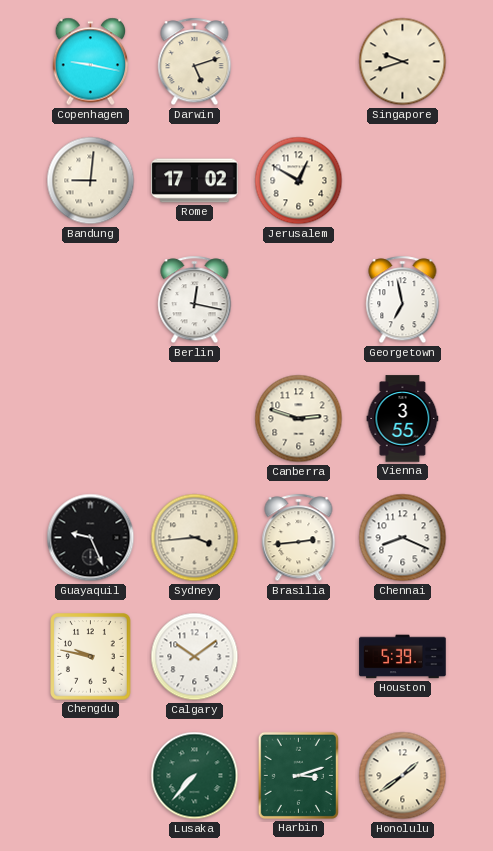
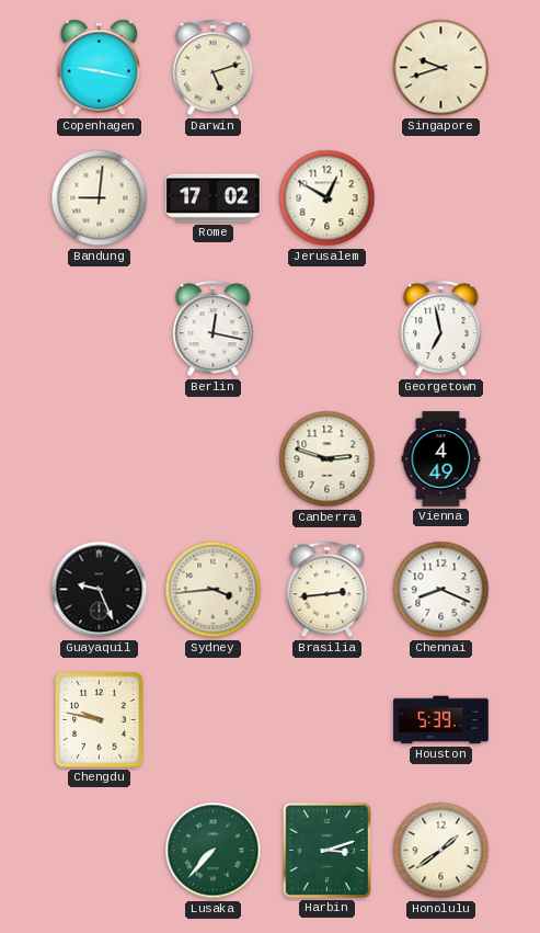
Vienna: 3:55 -> 4:49 (441, 459)
Calgary: 10:09 -> none (195, 657)
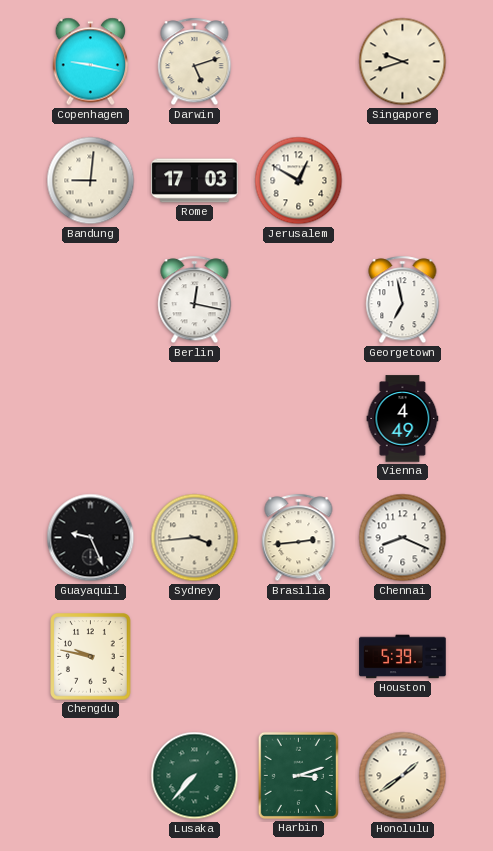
Rome: 17:02 -> 17:03 (195, 181)
Canberra: 2:48 -> none (328, 459)
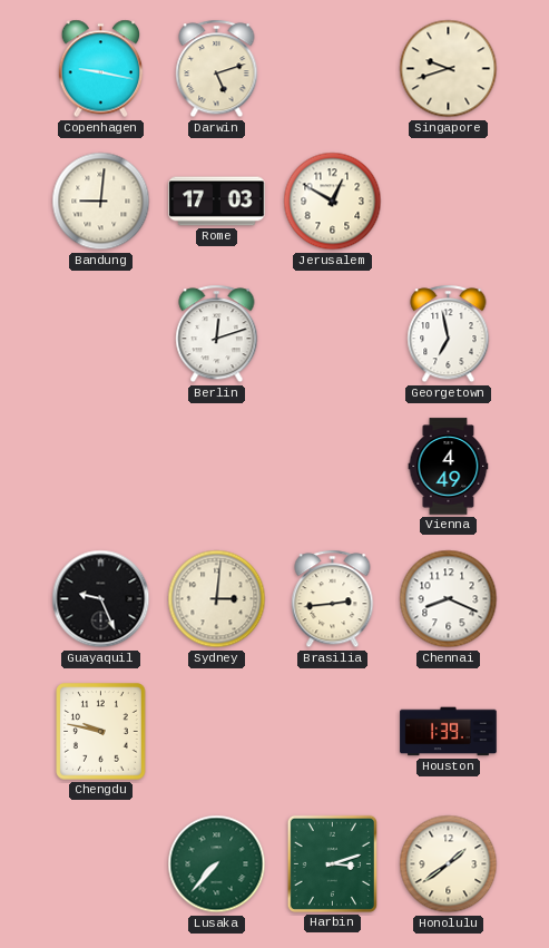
Berlin: 12:17 -> 12:12 (217, 334)
Sydney: 3:44 -> 3:01 (217, 599)
Houston: 5:39 -> 1:39 (449, 732)
